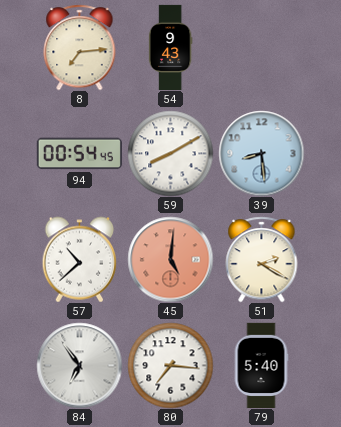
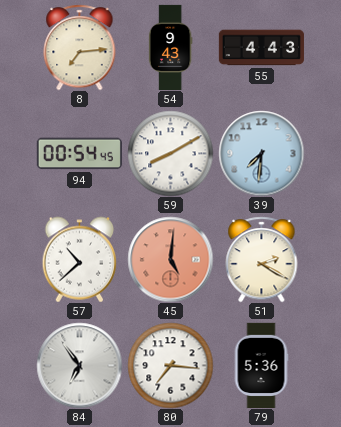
55: none -> 4:43 (261, 48)
39: 8:29 -> 7:31 (261, 153)
79: 5:40 -> 5:36 (261, 365)
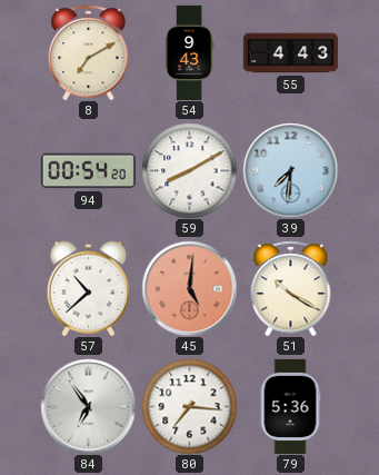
8: 7:14 -> 7:10 (89, 52)
94: 00:54:45 -> 00:54:20 (88, 171)
51: 2:20 -> 10:20 (291, 288)
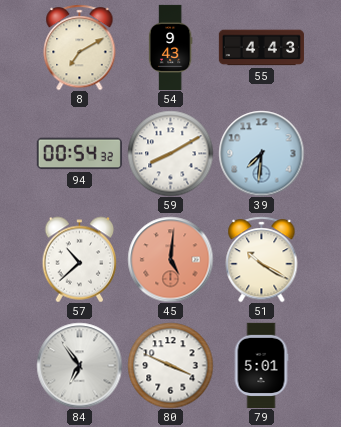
94: 00:54:20 -> 00:54:32 (79, 154)
80: 7:16 -> 3:49 (170, 365)
79: 5:36 -> 5:01 (261, 365)
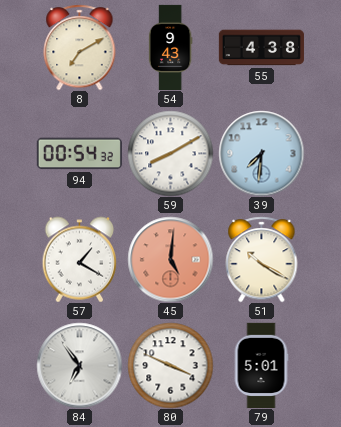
55: 4:43 -> 4:38 (261, 48)
57: 10:38 -> 1:20 (80, 259)
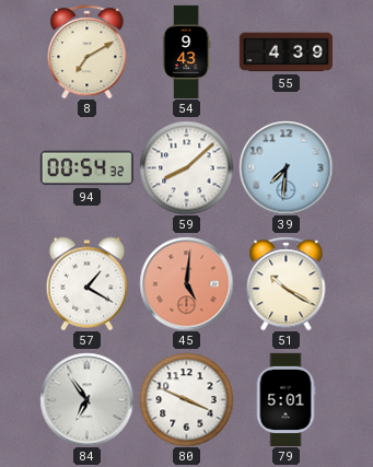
55: 4:38 -> 4:39 (285, 52)
59: 8:10 -> 8:08 (186, 167)
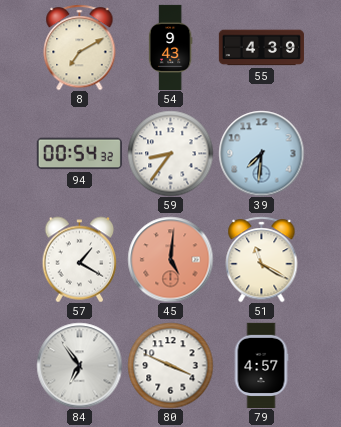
59: 8:08 -> 8:36 (170, 153)
51: 10:20 -> 11:20 (262, 259)
79: 5:01 -> 4:57 (261, 365)
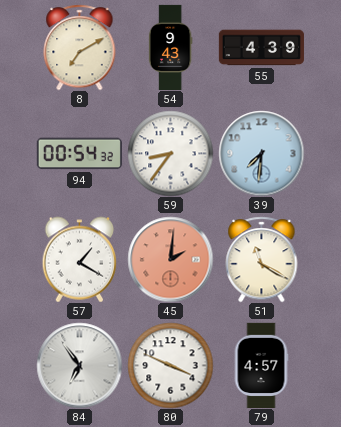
45: 5:01 -> 2:01 (170, 259)
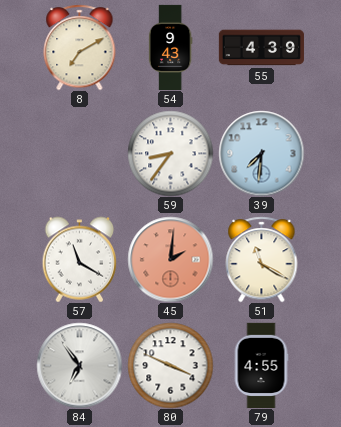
94: 00:54 -> none (79, 154)
57: 1:20 -> 11:20 (80, 259)
79: 4:57 -> 4:55 (261, 365)
